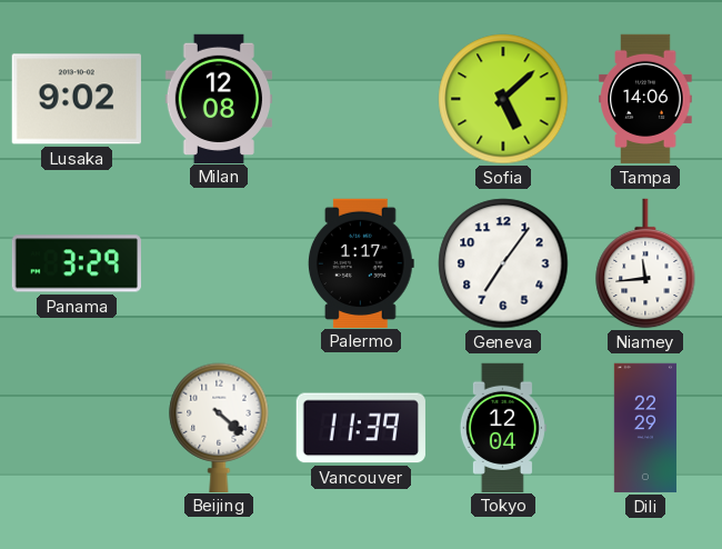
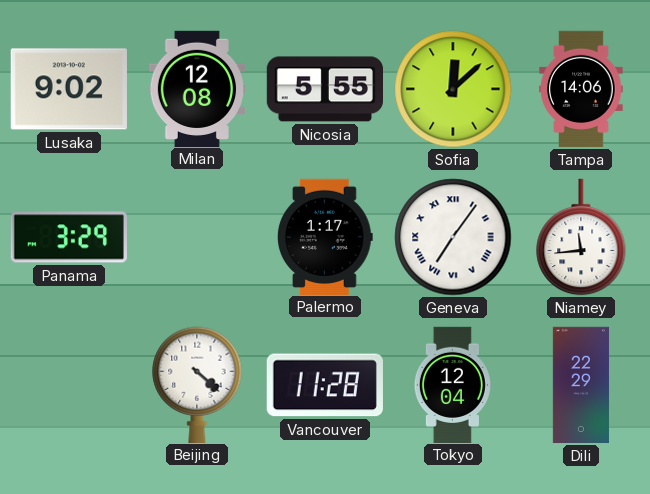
Nicosia: none -> 5:55 (324, 89)
Sofia: 5:08 -> 12:08 (453, 89)
Geneva numerals: Arabic -> Roman (453, 237)
Vancouver: 11:39 -> 11:28 (325, 385)
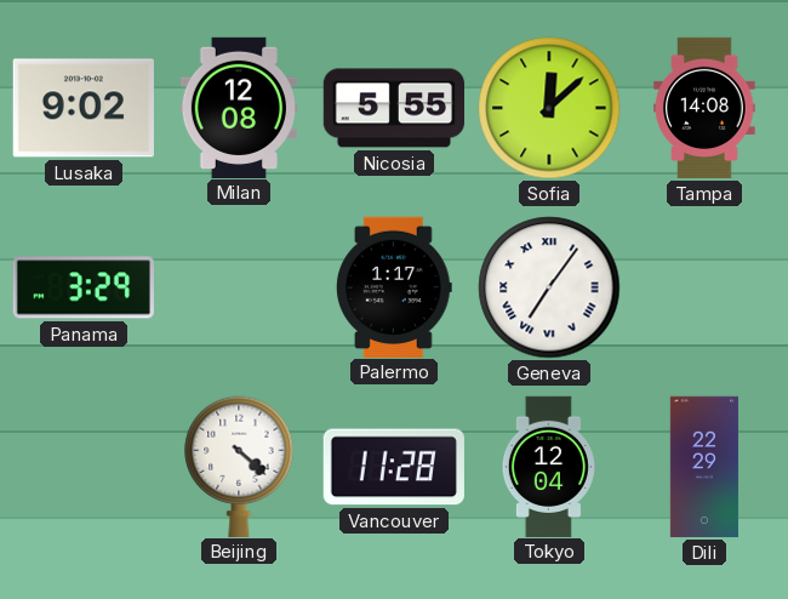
Tampa: 14:06 -> 14:08 (704, 108)
Niamey: 11:44 -> none (581, 237)
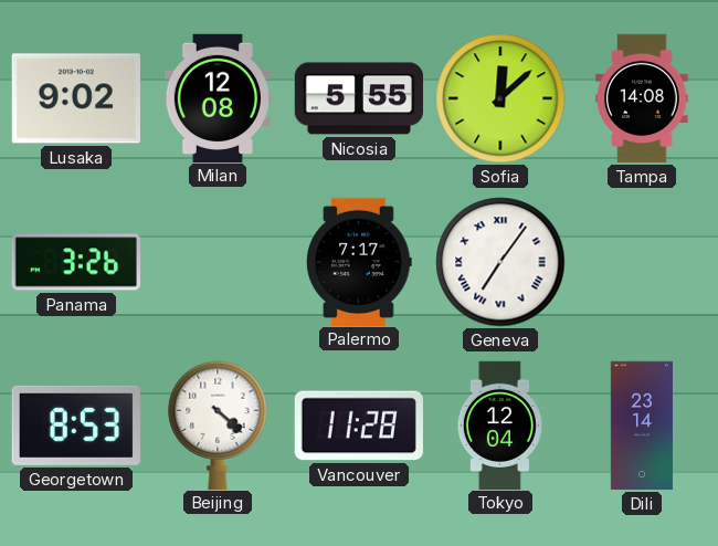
Panama: 3:29 -> 3:26 (76, 262)
Palermo: 1:17 -> 7:17 (360, 261)
Georgetown: none -> 8:53 (76, 426)
Dili: 22:29 -> 23:14 (642, 426)
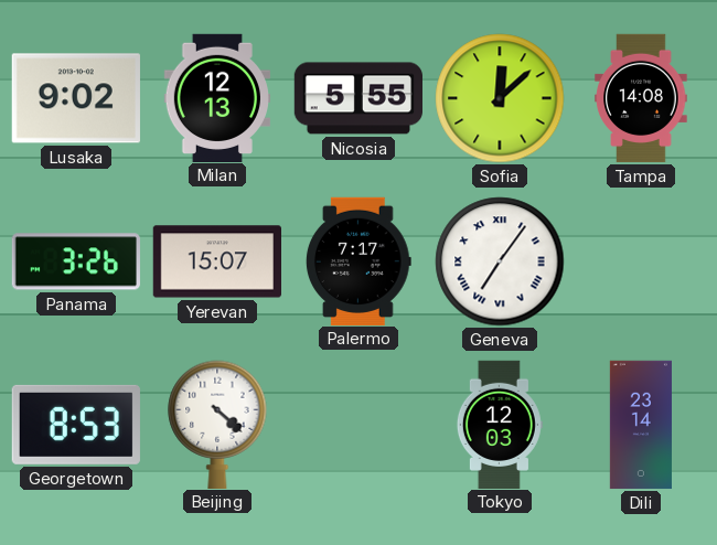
Milan: 12:08 -> 12:13 (216, 97)
Yerevan: none -> 15:07 (216, 261)
Vancouver: 11:28 -> none (359, 426)
Tokyo: 12:04 -> 12:03 (500, 424)
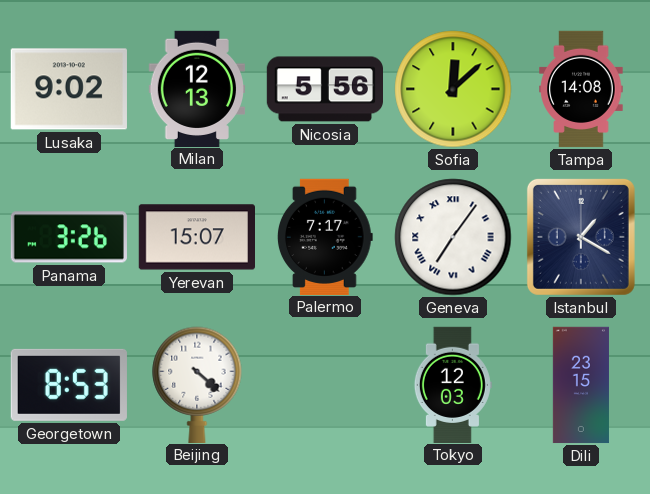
Nicosia: 5:55 -> 5:56 (324, 89)
Istanbul: none -> 1:20 (581, 237)
Dili: 23:14 -> 23:15 (581, 385)
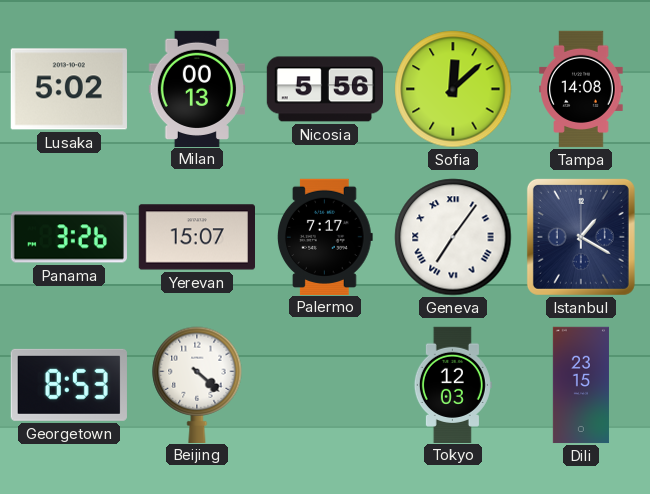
Lusaka: 9:02 -> 5:02 (69, 89)
Milan: 12:13 -> 00:13 (196, 88)
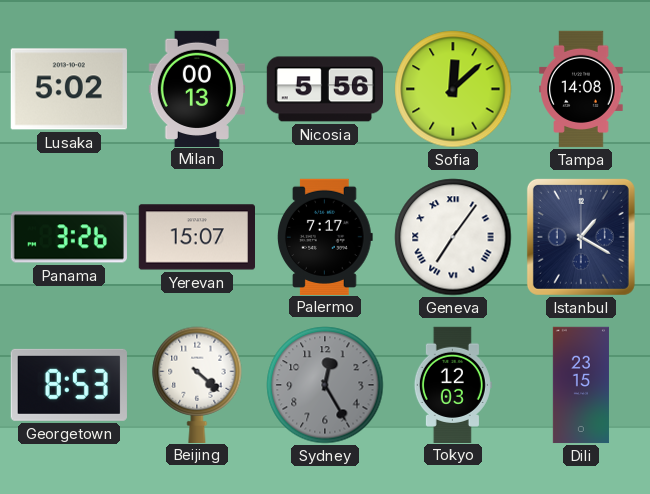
Sydney: none -> 12:25 (325, 385)
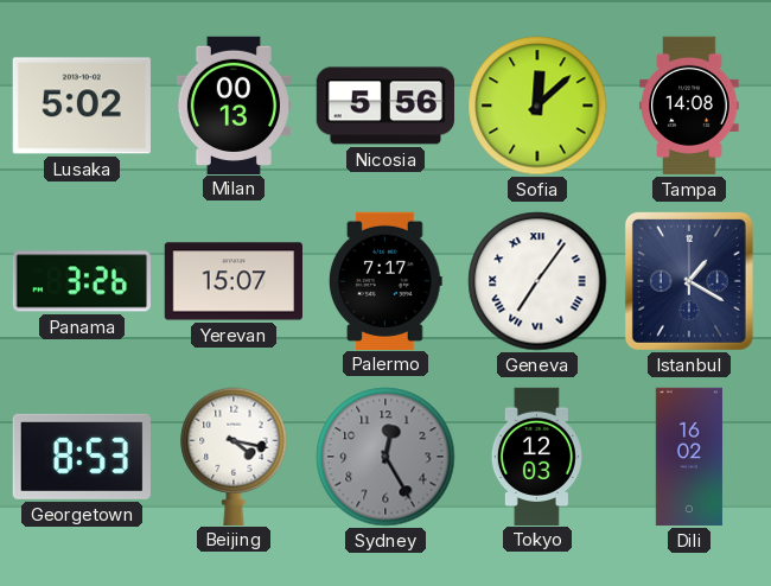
Beijing: 4:22 -> 4:17 (234, 456)
Dili: 23:15 -> 16:02 (689, 457)
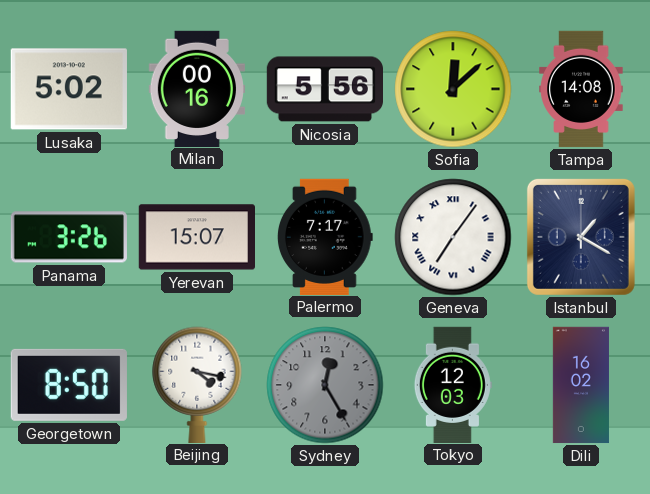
Milan: 00:13 -> 00:16 (196, 88)
Georgetown: 8:53 -> 8:50 (69, 385)
